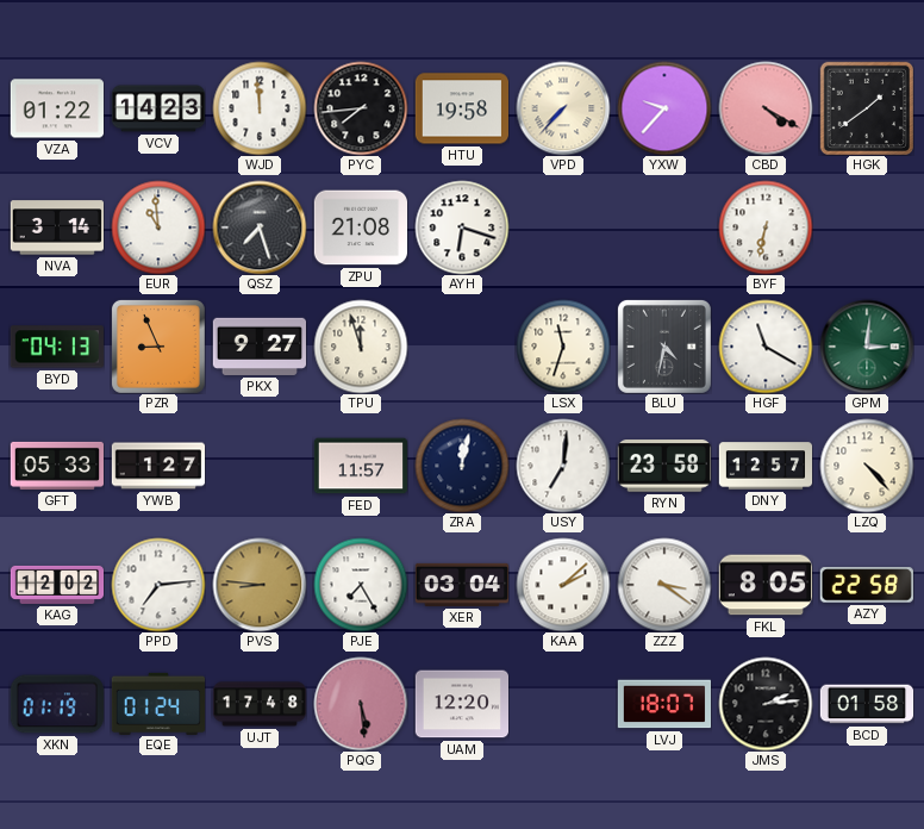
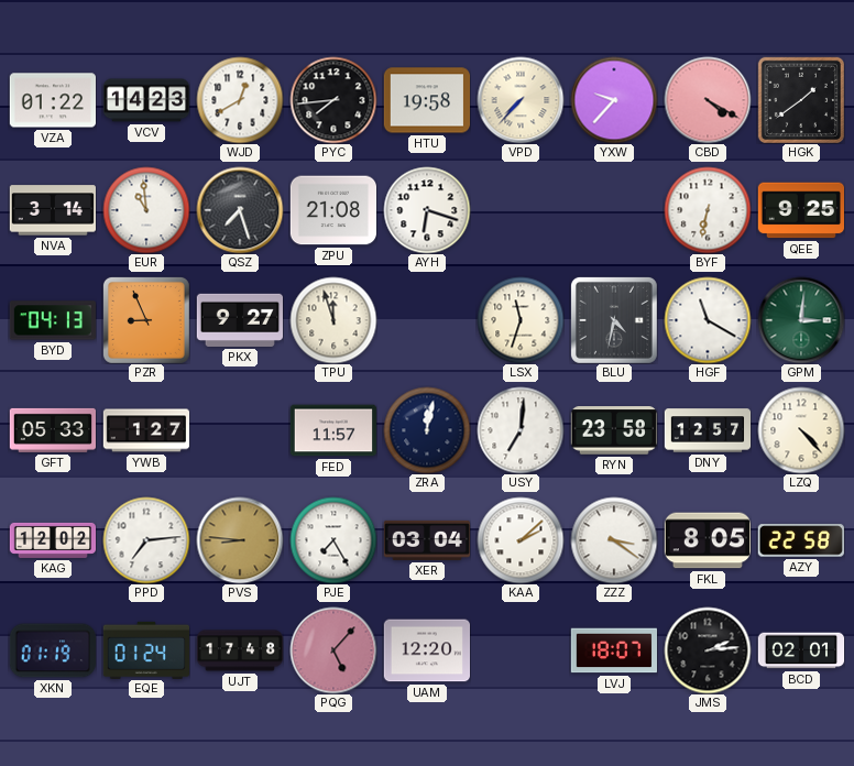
WJD: 11:59 -> 12:40 (240, 100)
QEE: none -> 9:25 (800, 210)
PQG: 5:29 -> 5:07 (333, 650)
BCD: 01:58 -> 02:01 (801, 650)
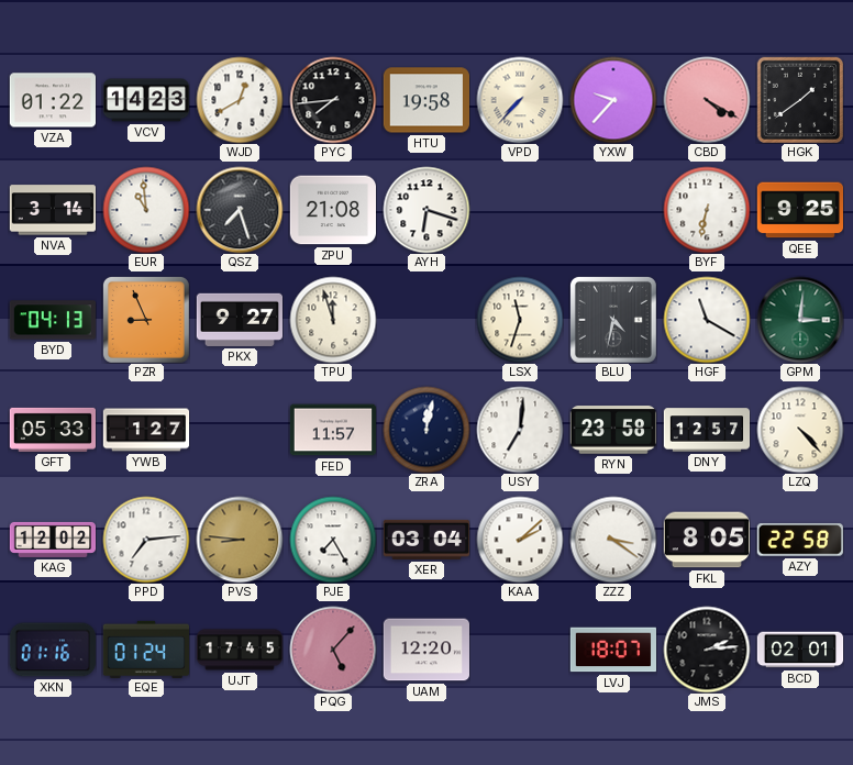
XKN: 01:19 -> 01:16 (52, 650)
UJT: 17:48 -> 17:45 (240, 650)
